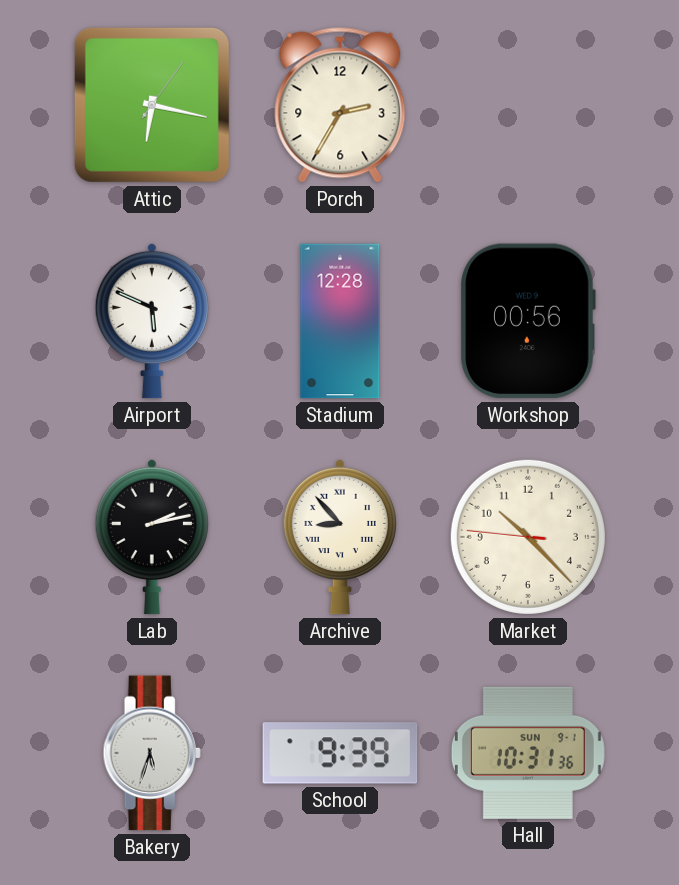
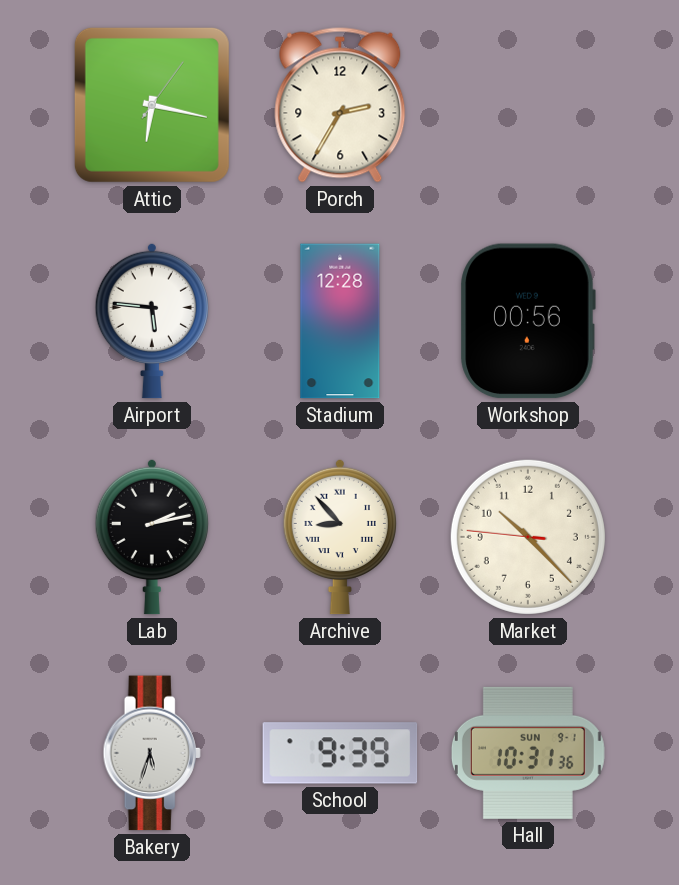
Airport: 5:49 -> 5:46 (152, 321)
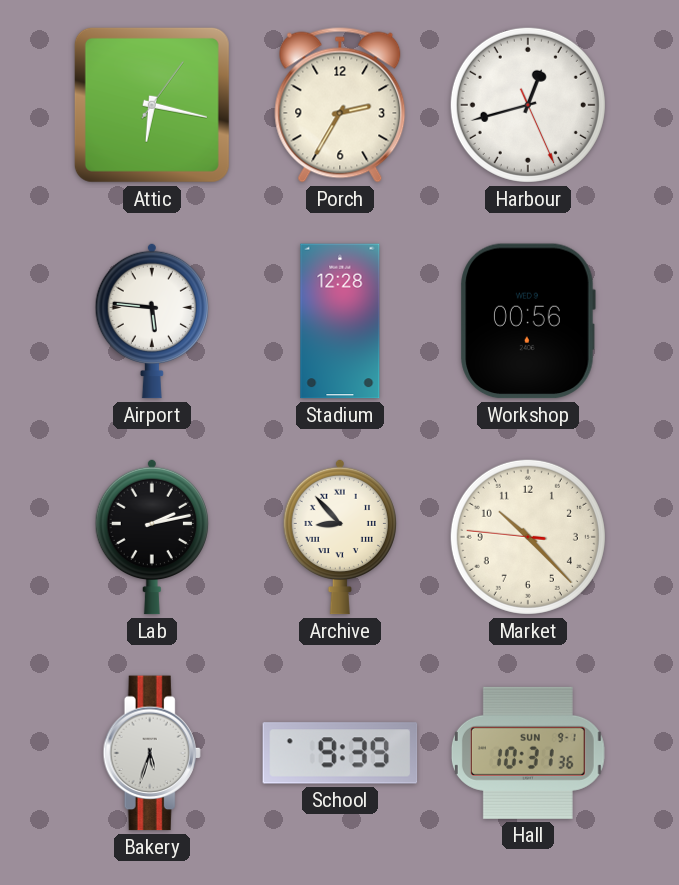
Harbour: none -> 12:42 (528, 105)
